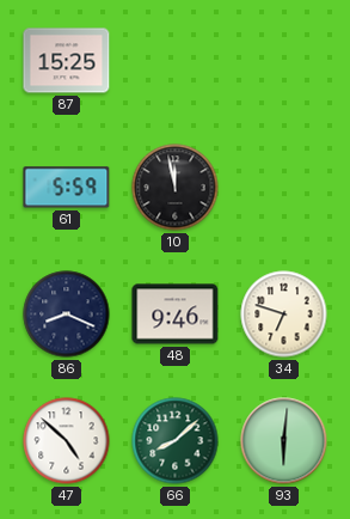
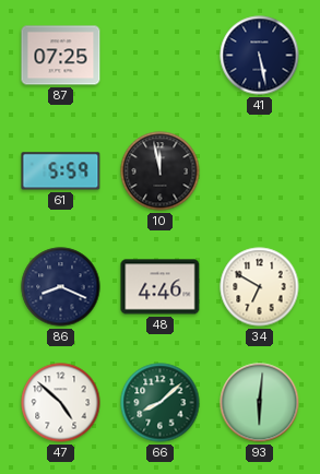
87: 15:25 -> 07:25 (61, 56)
41: none -> 5:28 (260, 56)
48: 9:46 -> 4:46 (161, 287)
34: 6:48 -> 6:50 (260, 287)
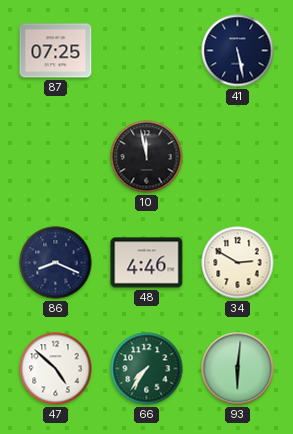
61: 5:59 -> none (61, 171)
34: 6:50 -> 2:50 (238, 263)
66: 8:08 -> 7:36 (147, 369)
